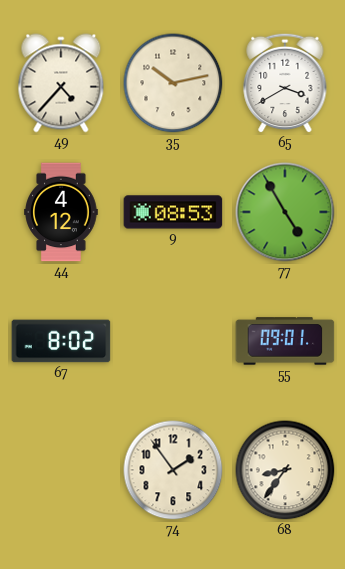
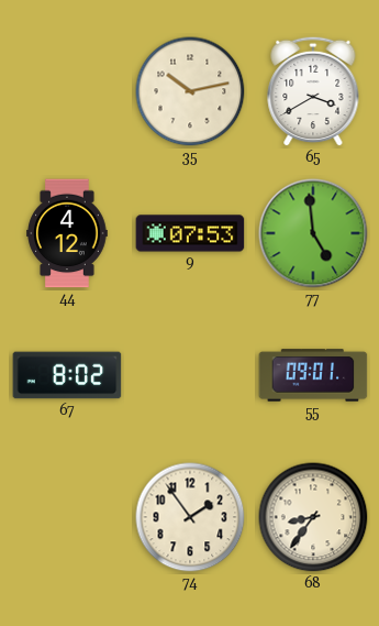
49: 4:37 -> none (61, 83)
9: 08:53 -> 07:53 (190, 233)
77: 4:55 -> 4:59 (313, 233)
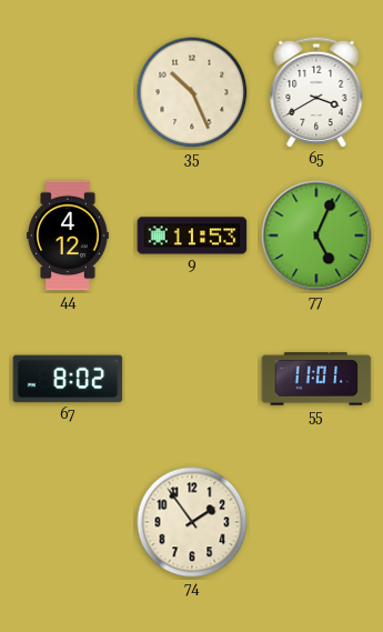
35: 10:13 -> 10:26 (192, 92)
9: 07:53 -> 11:53 (192, 235)
77: 4:59 -> 5:04 (316, 235)
55: 09:01 -> 11:01 (316, 379)
68: 8:36 -> none (313, 517)
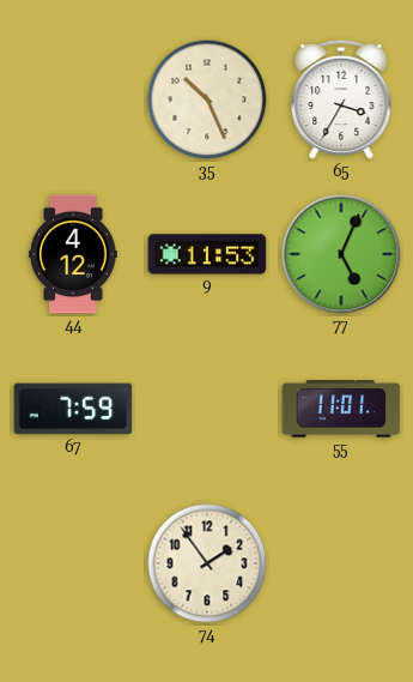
65: 3:40 -> 3:35 (341, 99)
67: 8:02 -> 7:59 (73, 409)
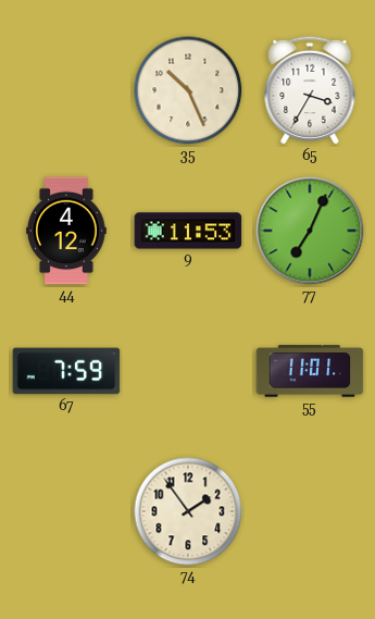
77: 5:04 -> 7:04 (310, 231)
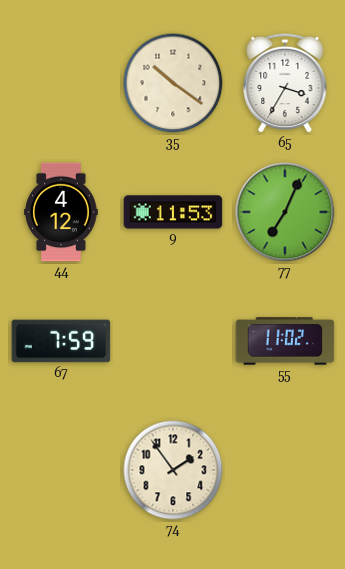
35: 10:26 -> 10:21 (173, 83)
55: 11:01 -> 11:02 (285, 341)
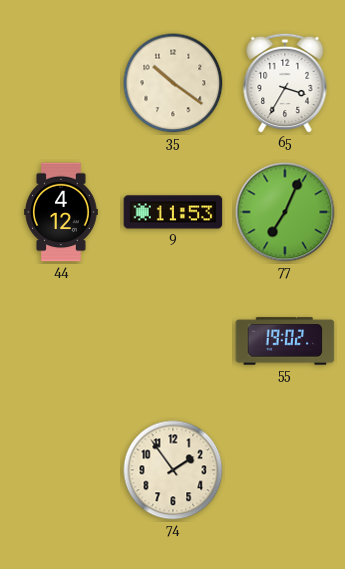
67: 7:59 -> none (61, 341)
55: 11:02 -> 19:02 (285, 341)
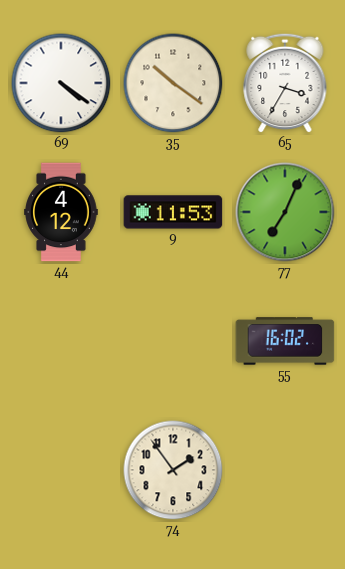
69: none -> 4:21 (61, 83)
55: 19:02 -> 16:02 (285, 341)
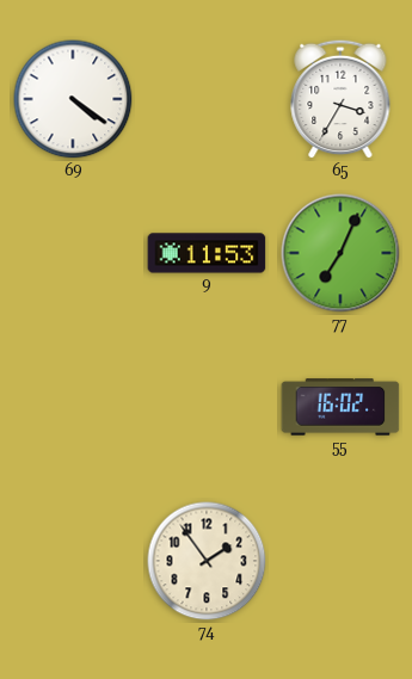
35: 10:21 -> none (173, 83)
44: 4:12 -> none (61, 212)
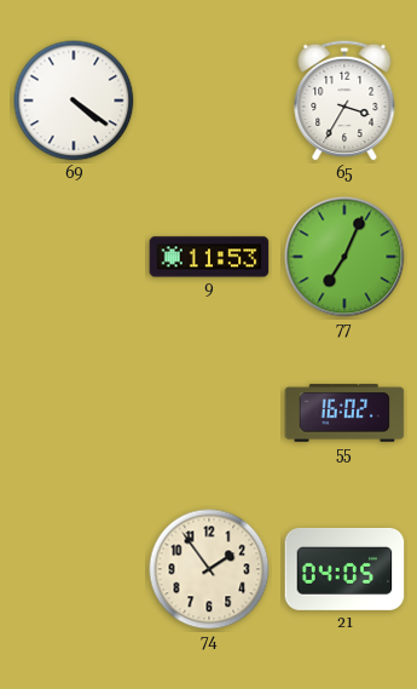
21: none -> 04:05 (344, 569)
